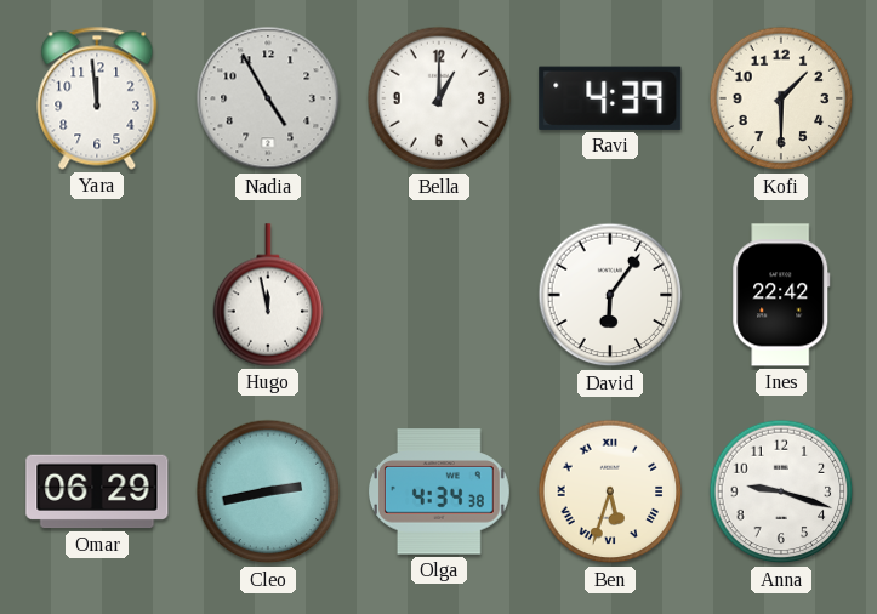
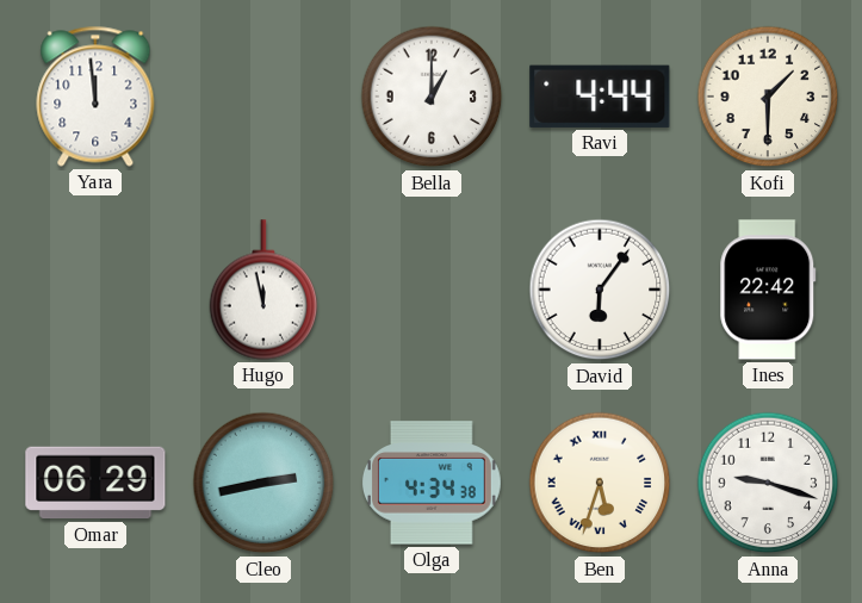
Nadia: 4:55 -> none (268, 98)
Ravi: 4:39 -> 4:44 (600, 97)
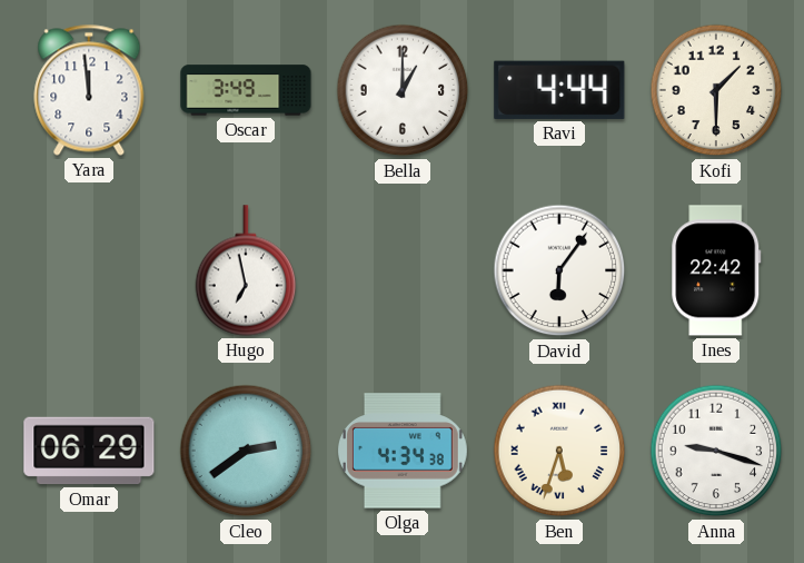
Oscar: none -> 3:49 (246, 90)
Hugo: 11:58 -> 6:58 (246, 270)
Cleo: 2:43 -> 2:39 (246, 451)
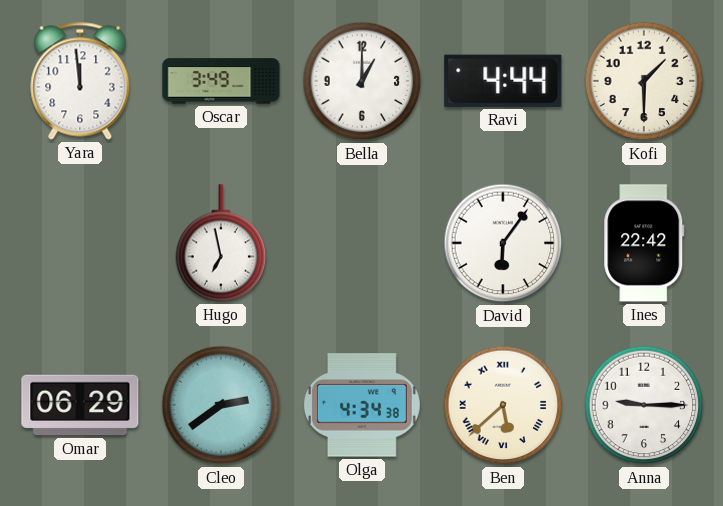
Ben: 5:33 -> 5:38 (503, 405)
Anna: 9:18 -> 9:15 (644, 405)
